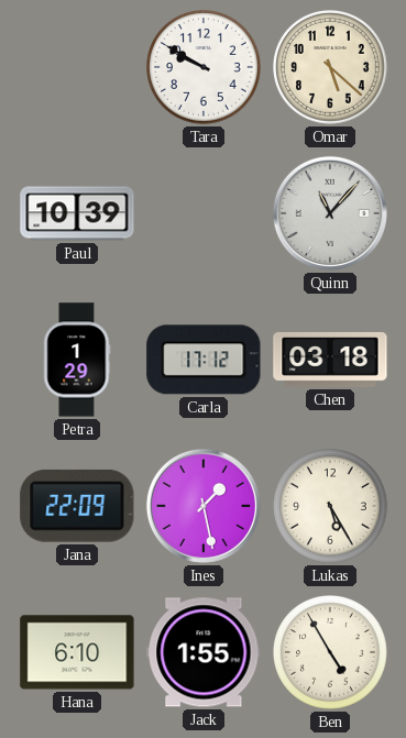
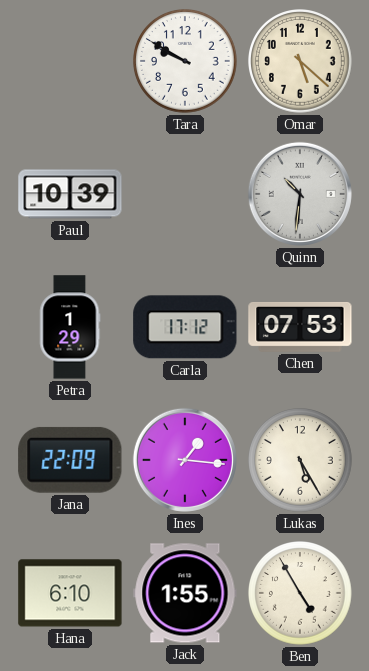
Quinn: 11:07 -> 10:31 (300, 194)
Chen: 03:18 -> 07:53 (300, 327)
Ines: 1:28 -> 1:16 (185, 460)
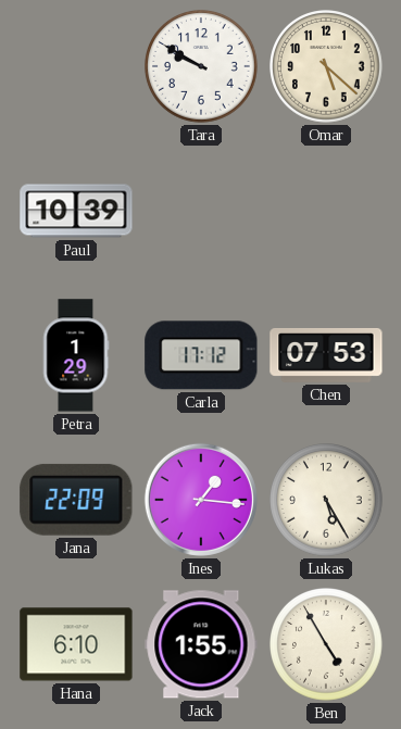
Quinn: 10:31 -> none (300, 194)
